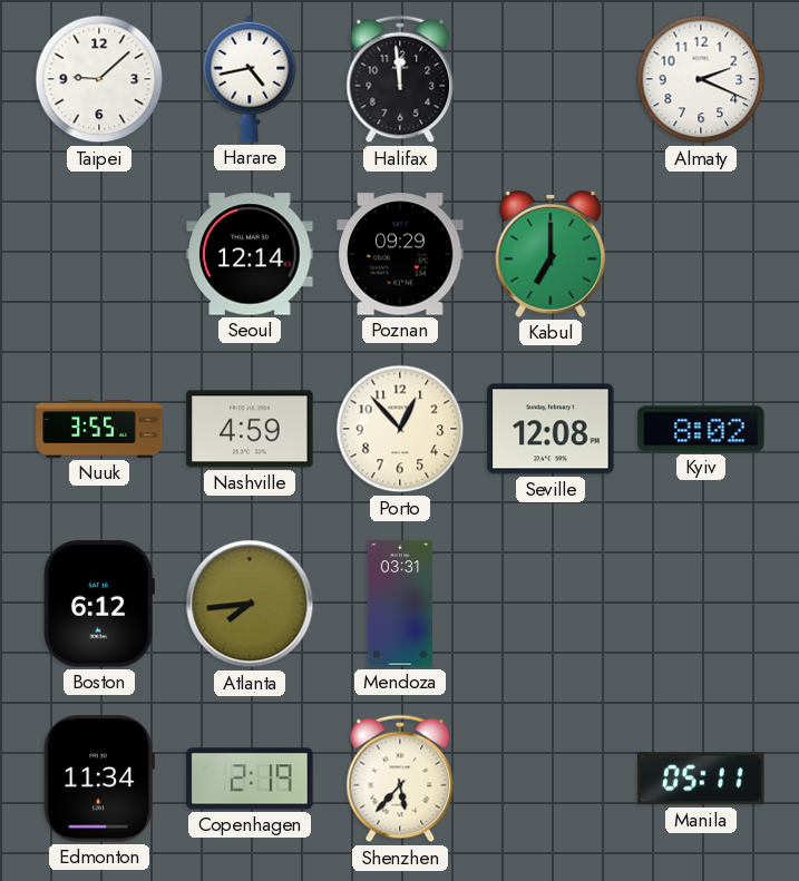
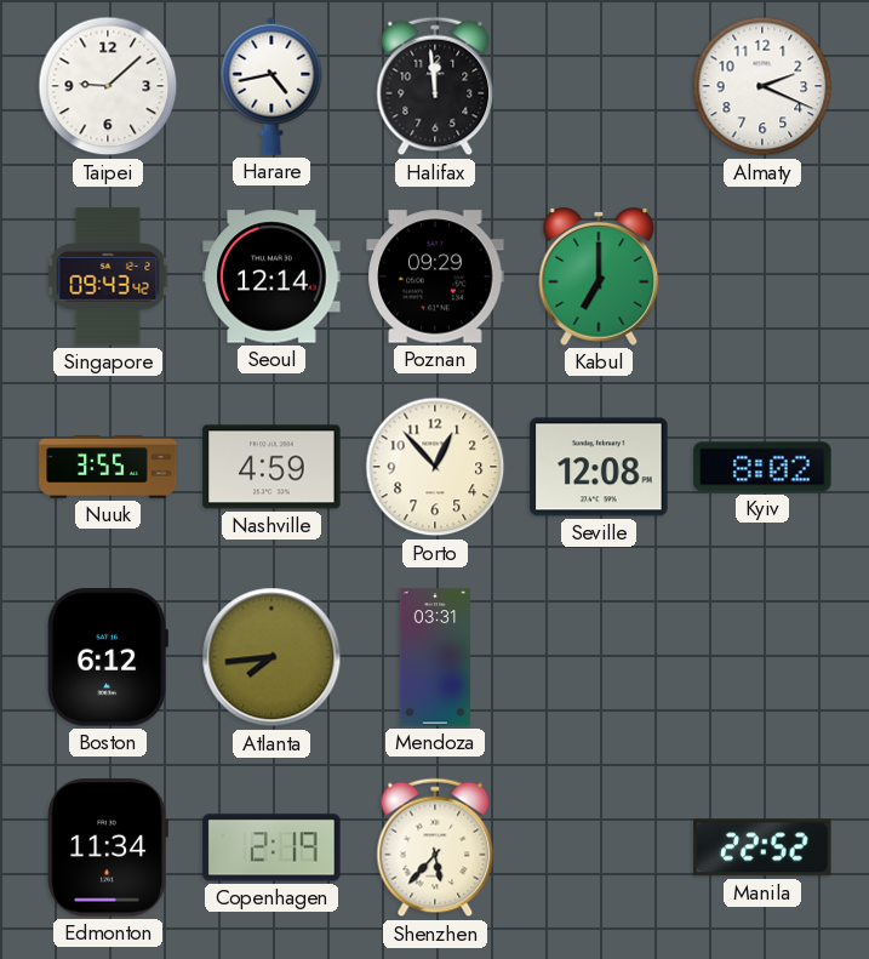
Singapore: none -> 09:43 (108, 276)
Manila: 05:11 -> 22:52 (762, 847)
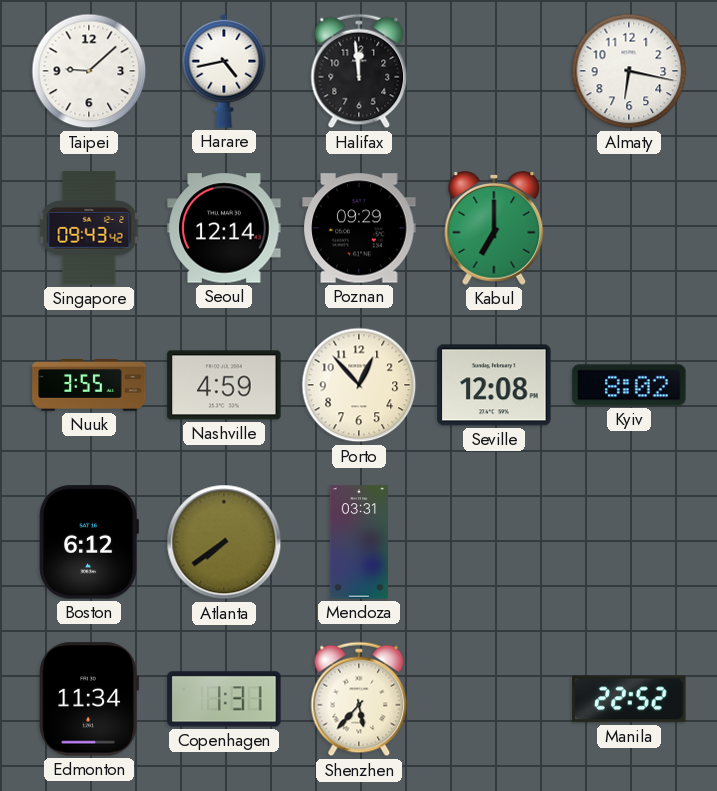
Almaty: 2:19 -> 6:17 (629, 71)
Atlanta: 7:44 -> 7:39 (224, 542)
Copenhagen: 2:19 -> 1:31 (224, 699)
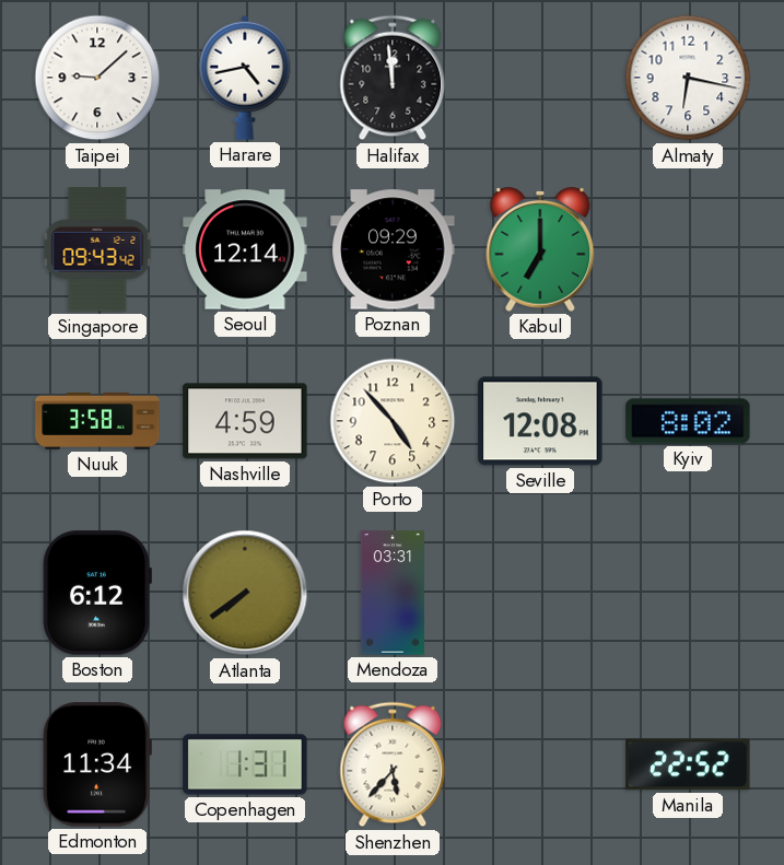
Nuuk: 3:55 -> 3:58 (97, 421)
Porto: 12:53 -> 4:53 (393, 421)
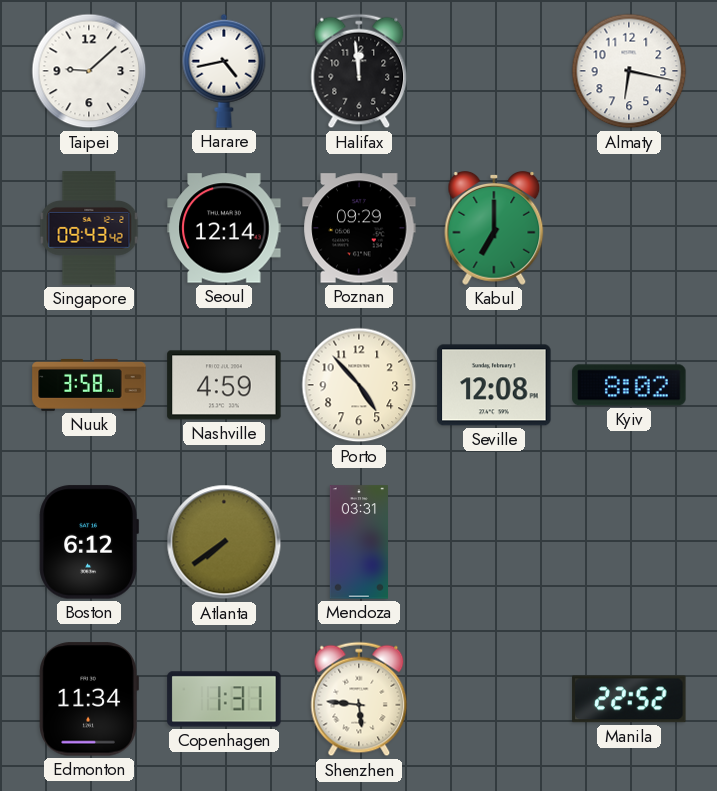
Shenzhen: 5:37 -> 5:46 (359, 699)
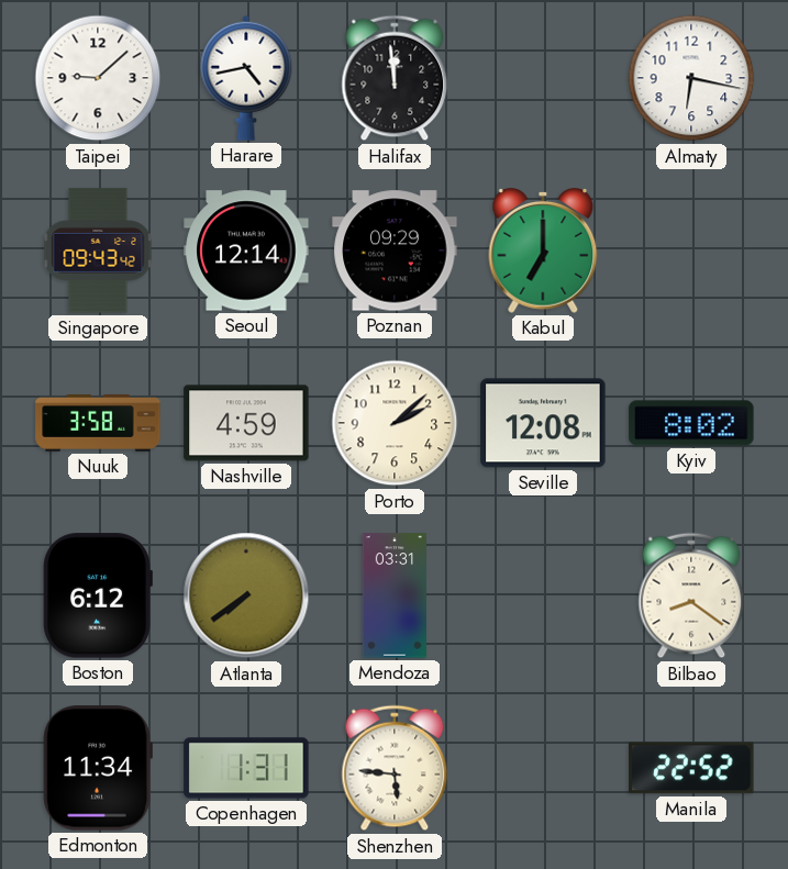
Porto: 4:53 -> 2:08 (395, 423)
Bilbao: none -> 8:21 (691, 595)
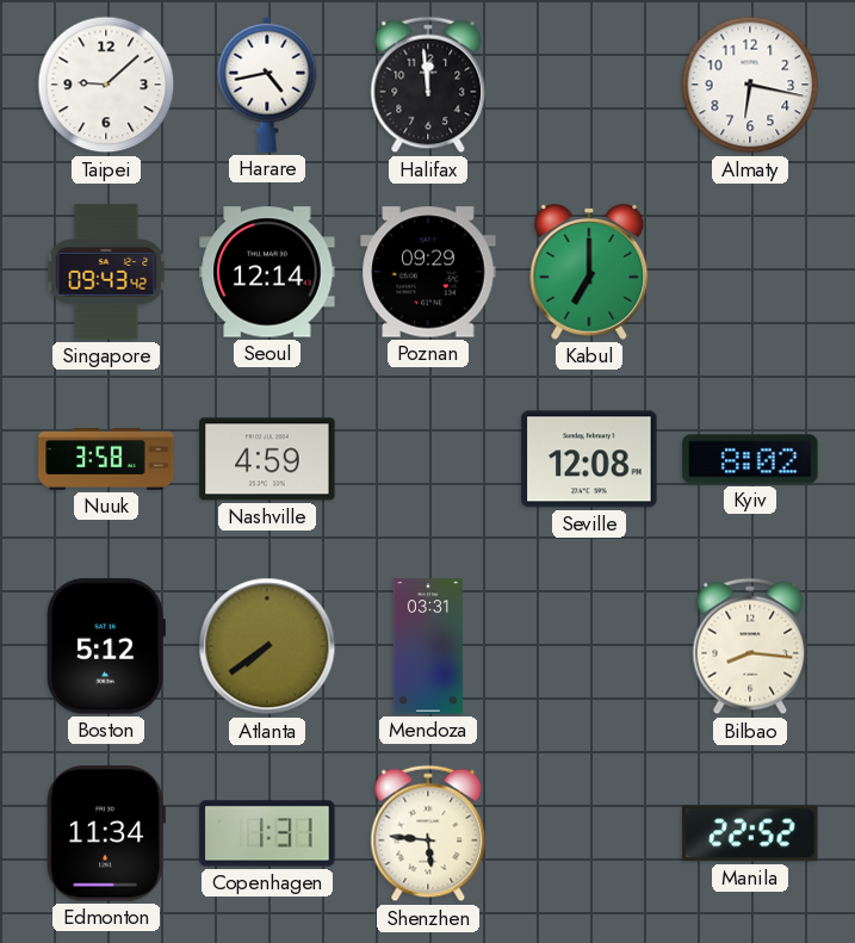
Porto: 2:08 -> none (395, 423)
Boston: 6:12 -> 5:12 (106, 646)
Bilbao: 8:21 -> 8:16 (750, 646)
